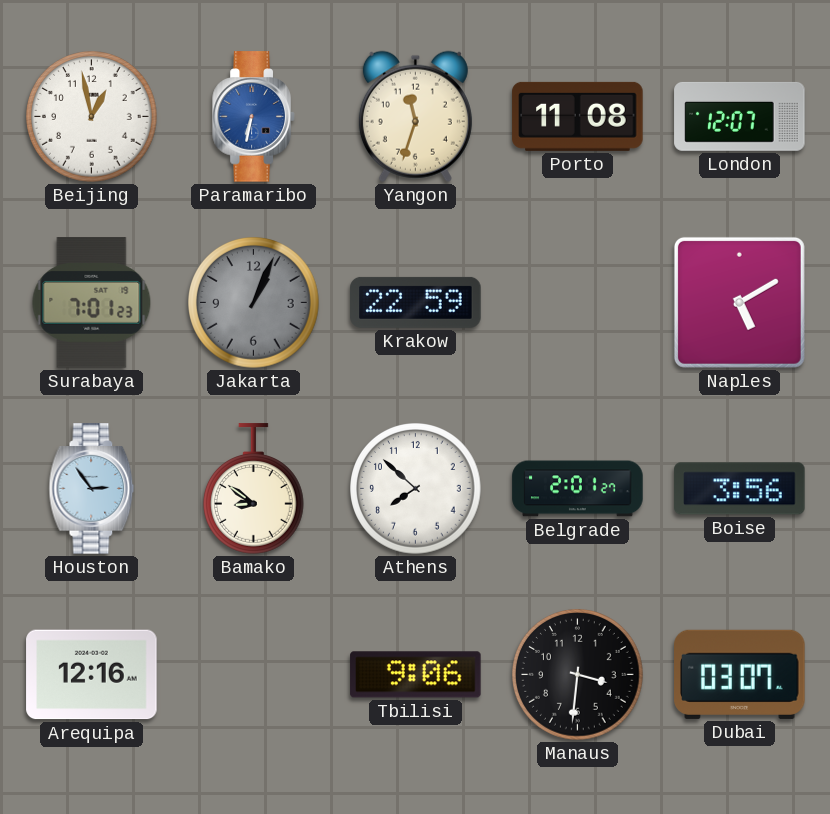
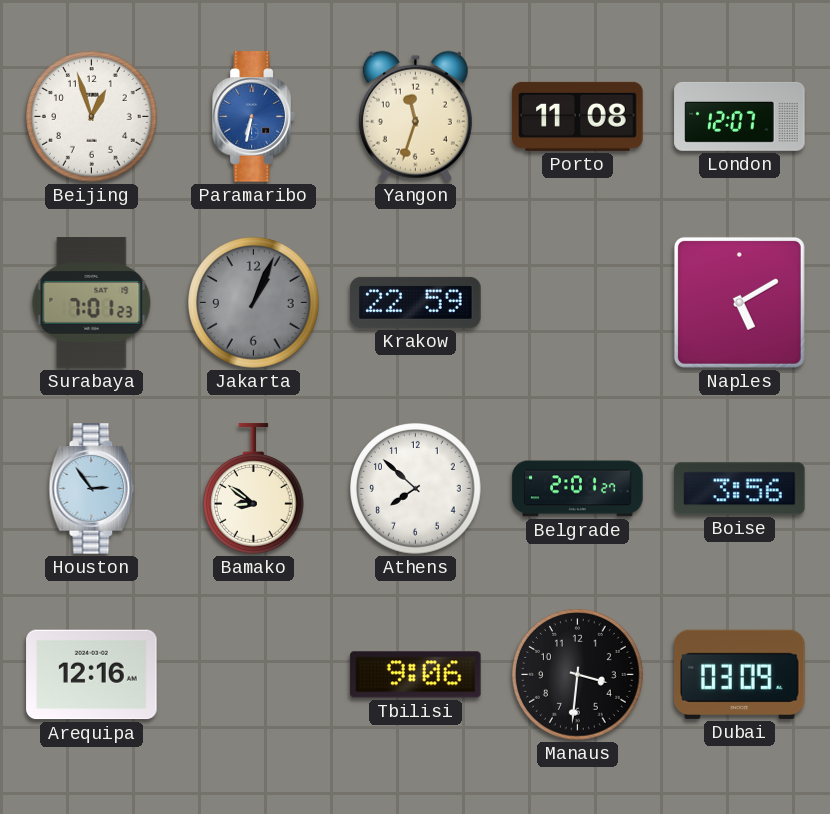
Beijing: 12:58 -> 12:57 (92, 117)
Dubai: 03:07 -> 03:09 (740, 674)
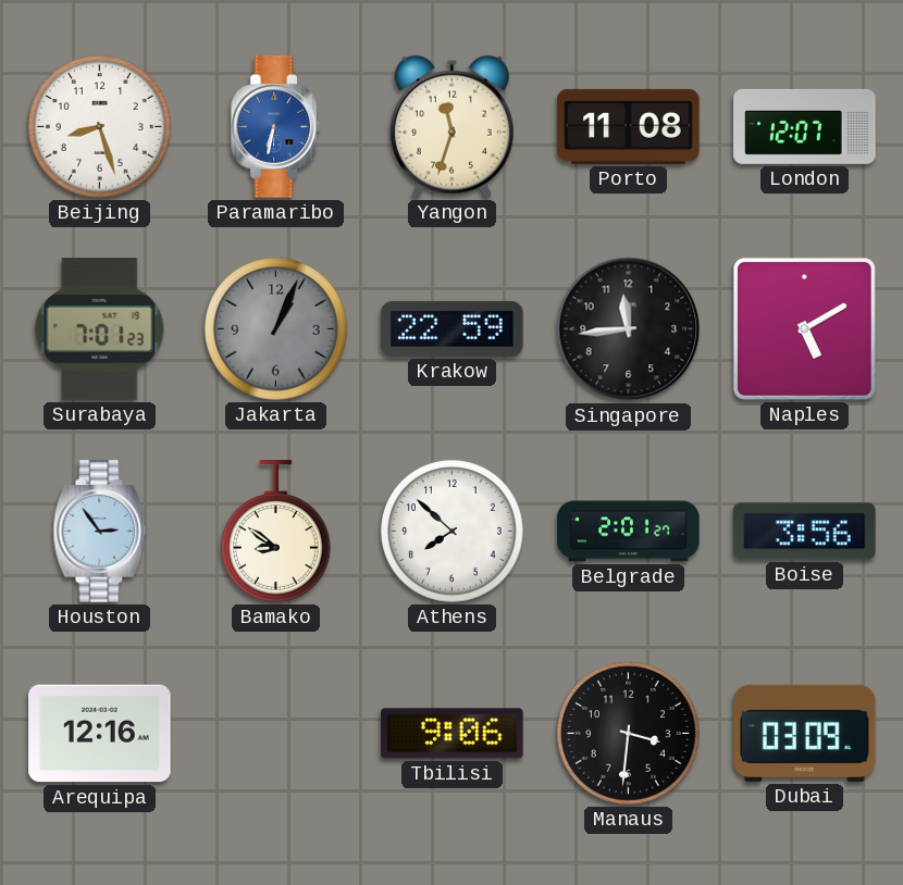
Beijing: 12:57 -> 8:27 (100, 127)
Singapore: none -> 11:44 (629, 329)
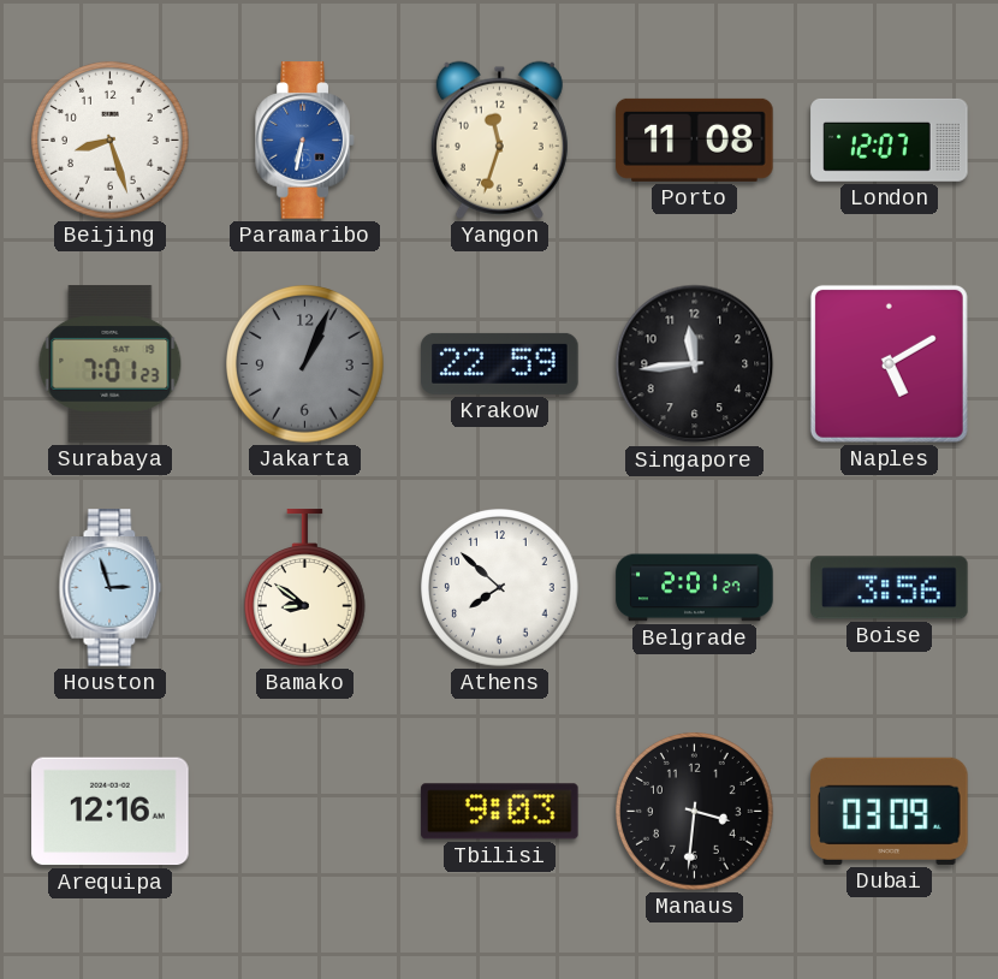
Houston: 2:54 -> 2:57 (111, 588)
Tbilisi: 9:06 -> 9:03 (500, 812)
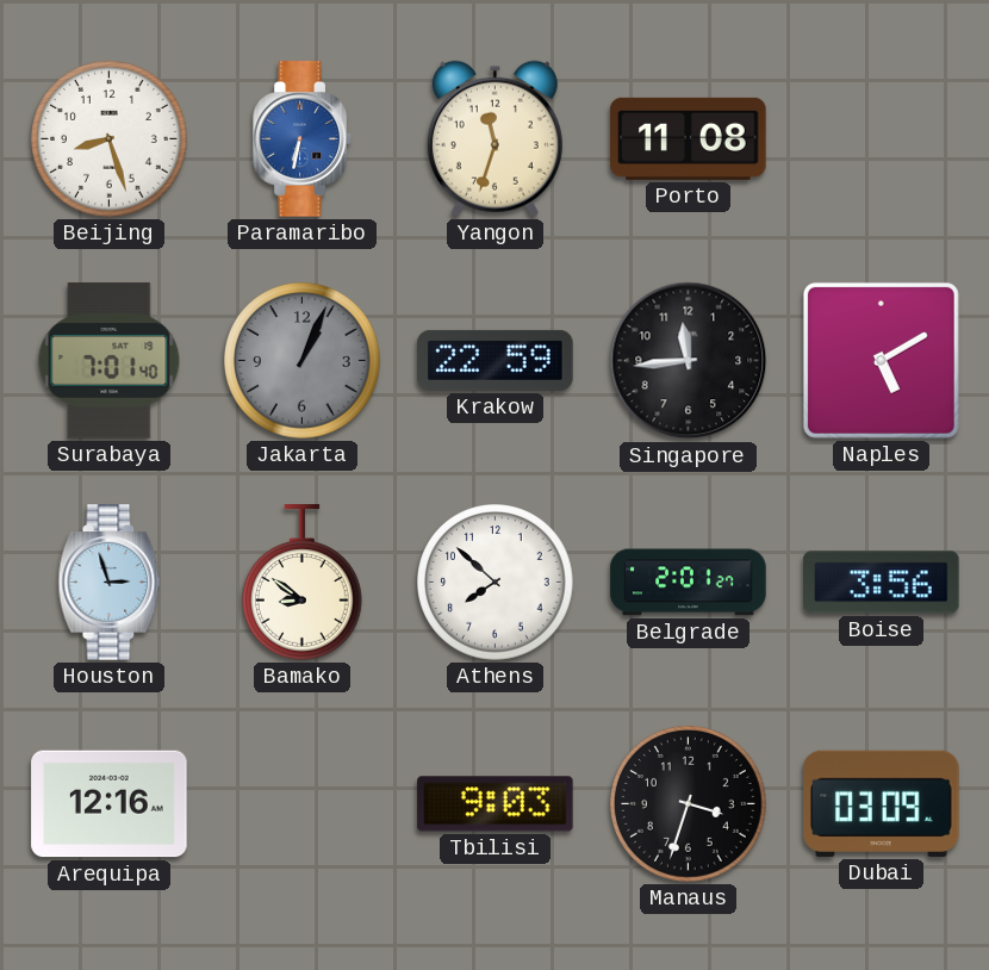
London: 12:07 -> none (890, 140)
Surabaya: 7:01:23 -> 7:01:40 (110, 361)
Manaus: 3:31 -> 3:33 (689, 804)
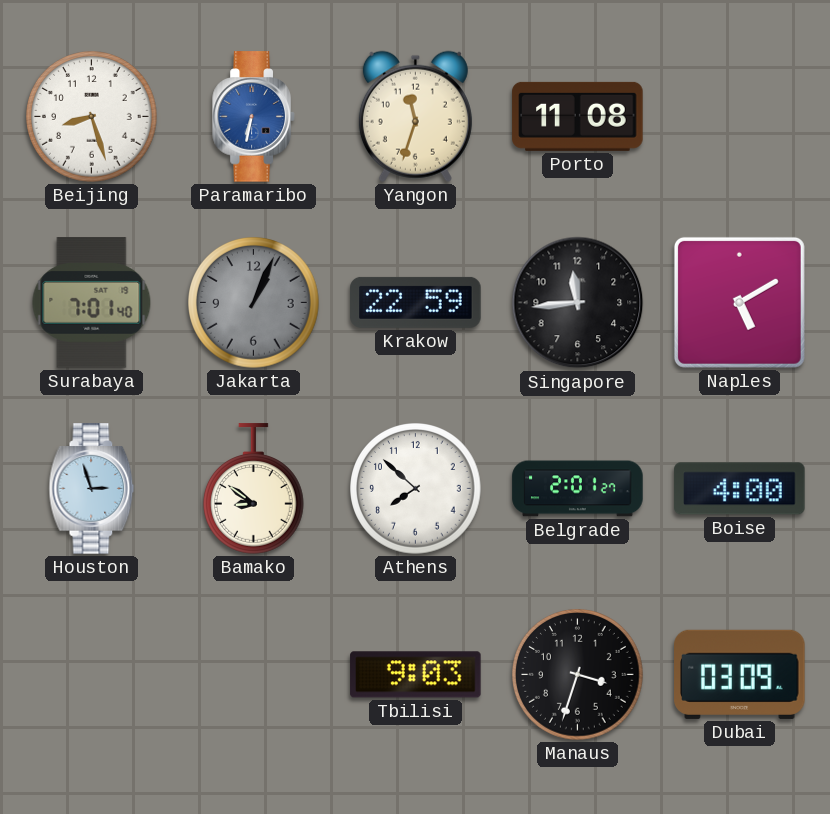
Boise: 3:56 -> 4:00 (740, 489)
Arequipa: 12:16 -> none (110, 804)
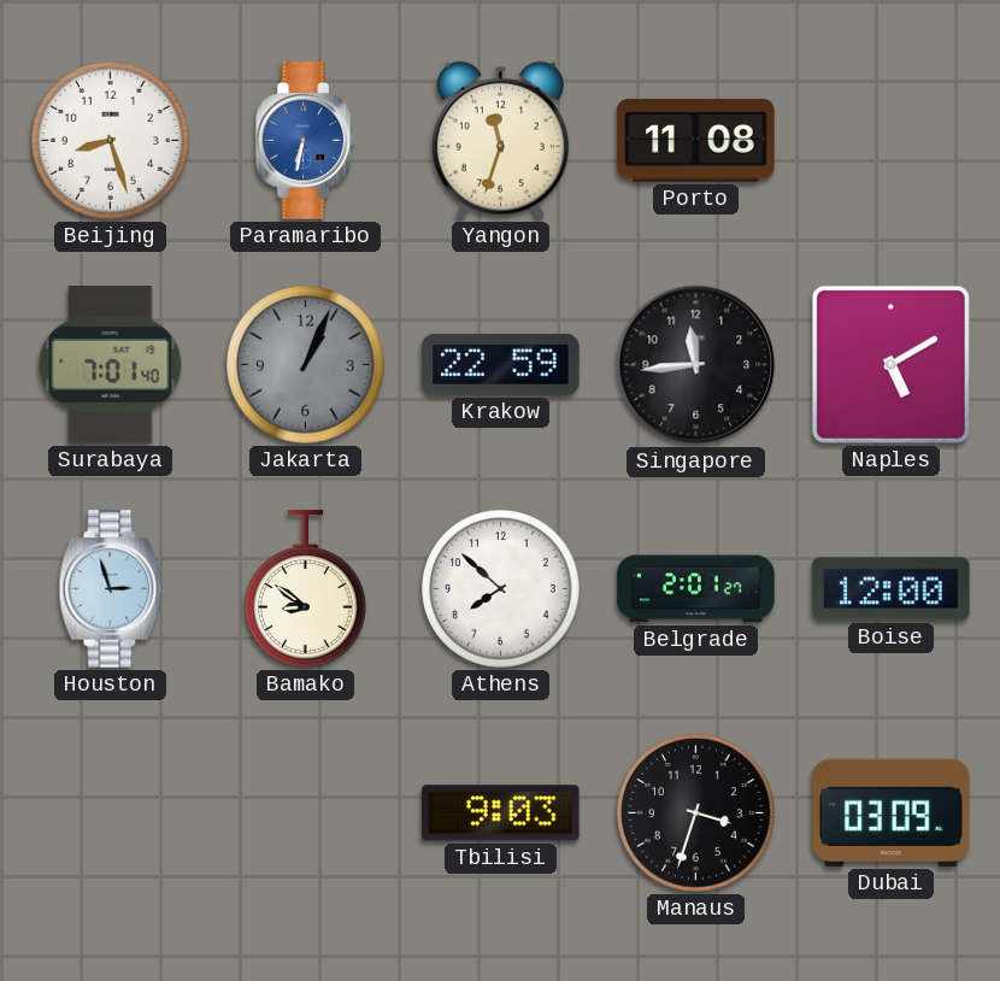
Boise: 4:00 -> 12:00 (892, 589)
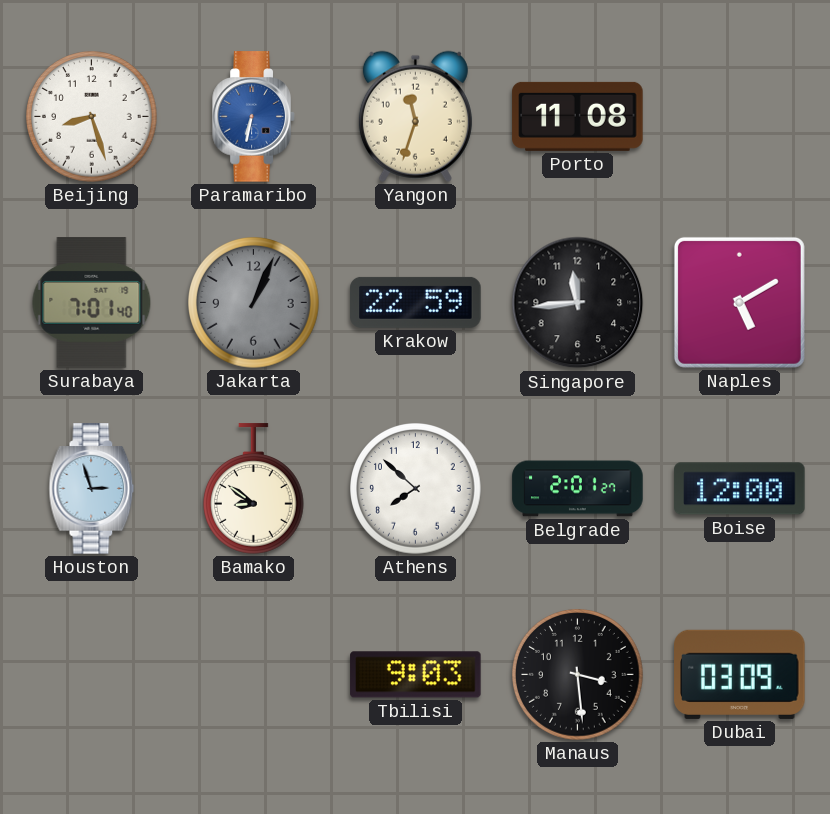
Manaus: 3:33 -> 3:29 (578, 675)
